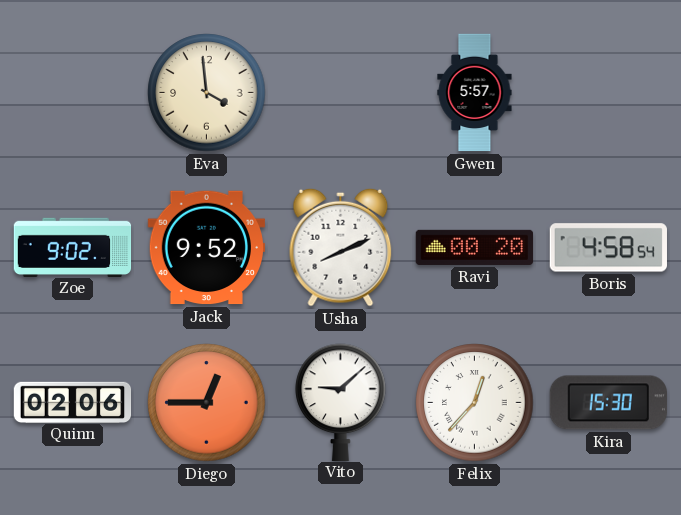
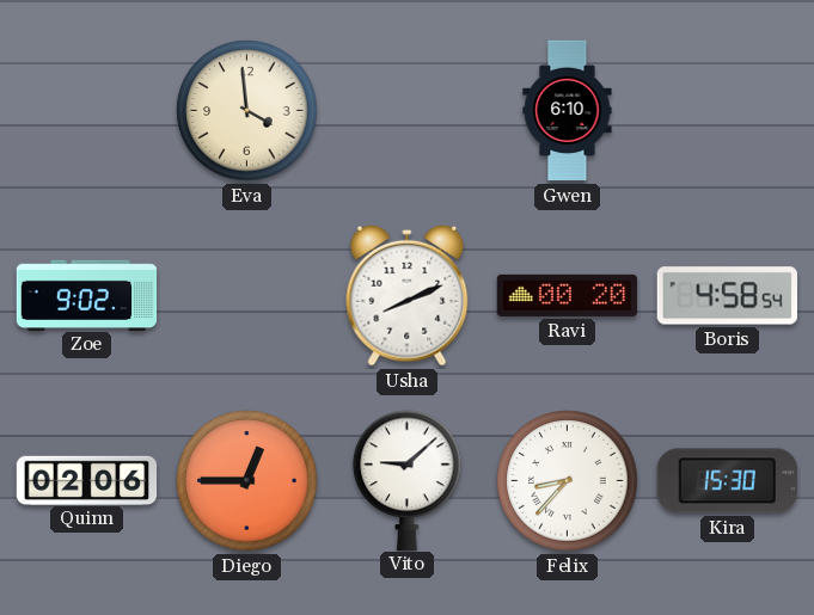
Gwen: 5:57 -> 6:10 (568, 111)
Jack: 9:52 -> none (206, 248)
Felix: 12:37 -> 8:37 (568, 481)
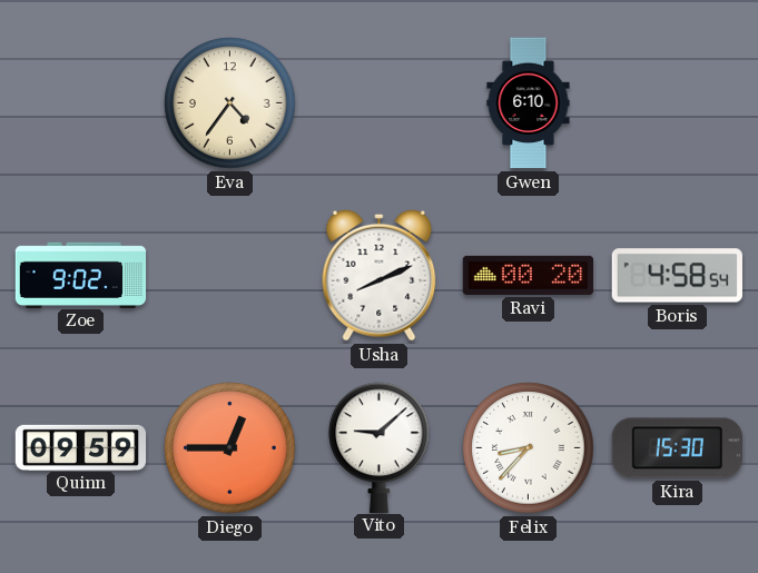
Eva: 3:59 -> 4:36 (230, 103)
Quinn: 02:06 -> 09:59 (81, 447)
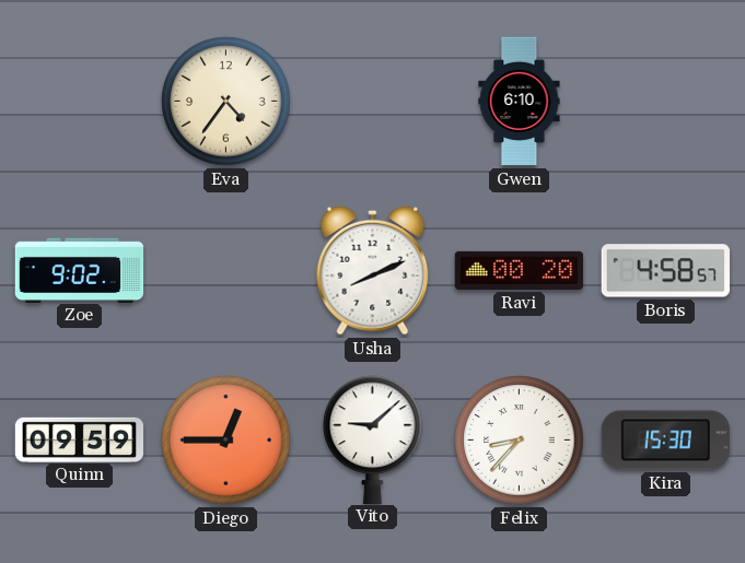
Boris: 4:58:54 -> 4:58:57 (665, 271)
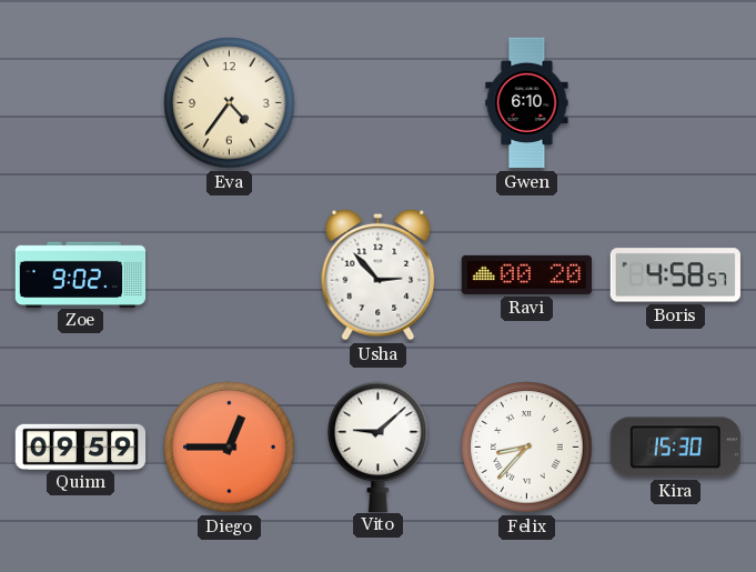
Usha: 8:11 -> 2:53 (379, 274)
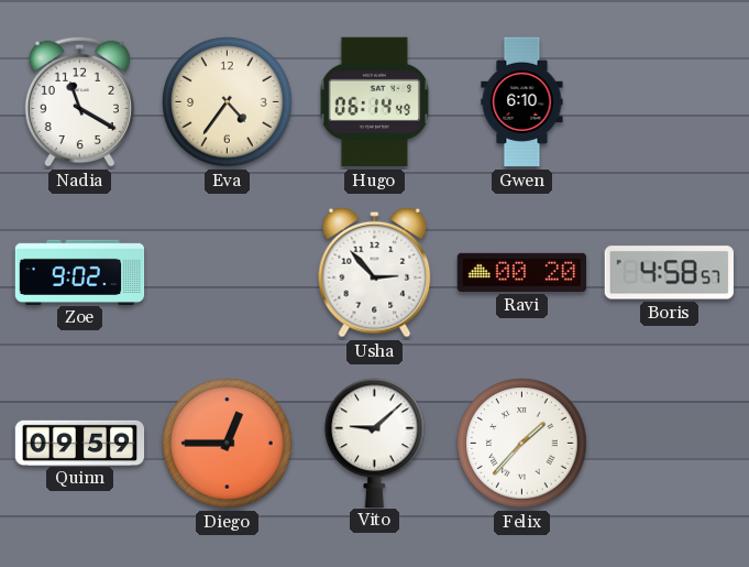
Nadia: none -> 11:20 (79, 101)
Hugo: none -> 06:14 (375, 102)
Felix: 8:37 -> 1:37 (522, 444)
Kira: 15:30 -> none (675, 448)
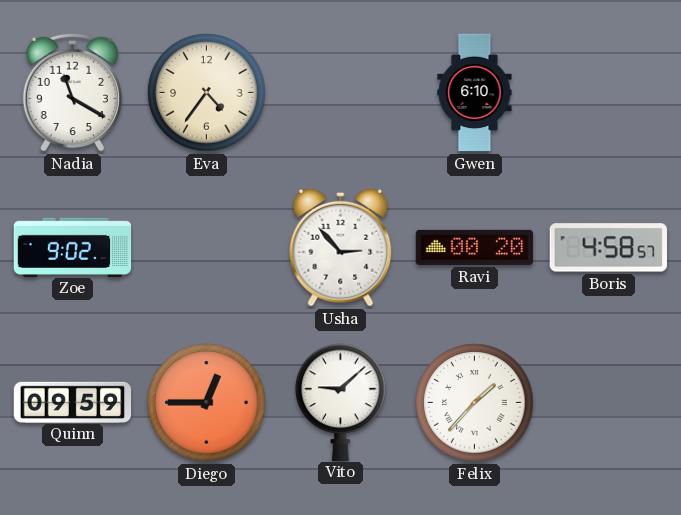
Hugo: 06:14 -> none (375, 102)
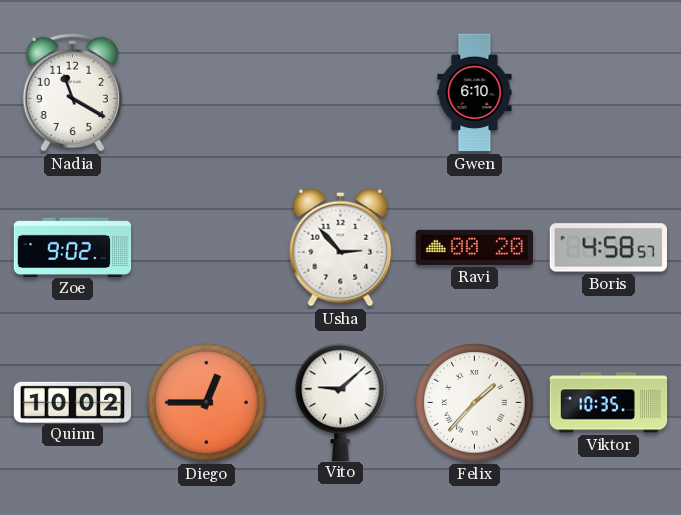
Eva: 4:36 -> none (207, 93)
Quinn: 09:59 -> 10:02 (73, 402)
Viktor: none -> 10:35 (609, 403)
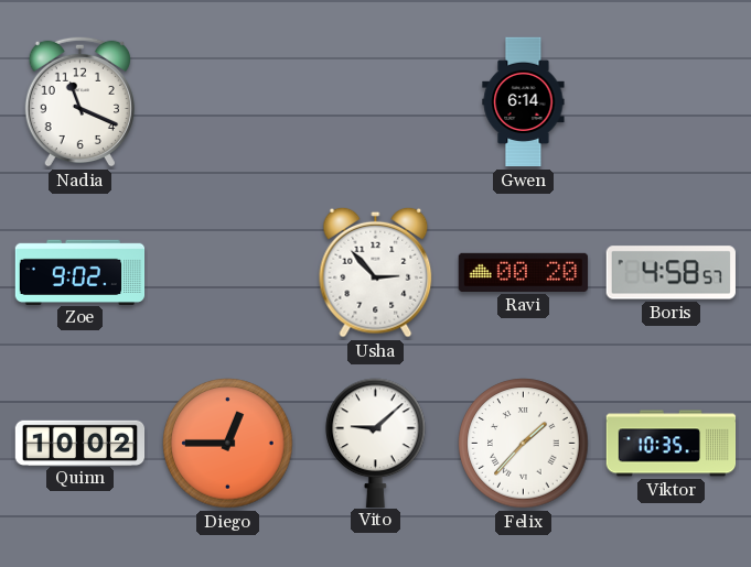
Nadia: 11:20 -> 11:19 (79, 101)
Gwen: 6:10 -> 6:14 (524, 102)
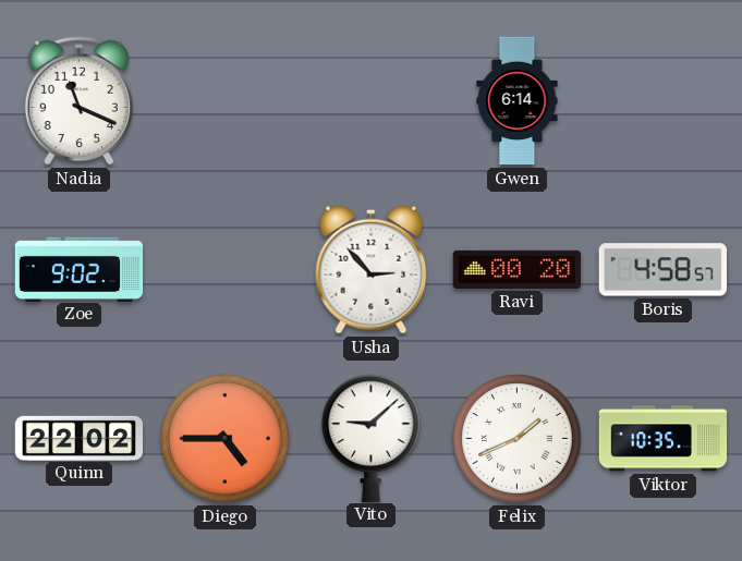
Quinn: 10:02 -> 22:02 (80, 438)
Diego: 12:45 -> 4:45 (226, 439)
Felix: 1:37 -> 1:41 (518, 439)
